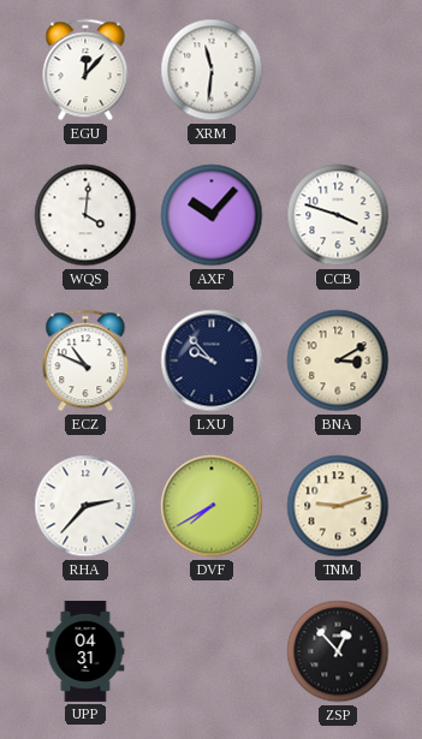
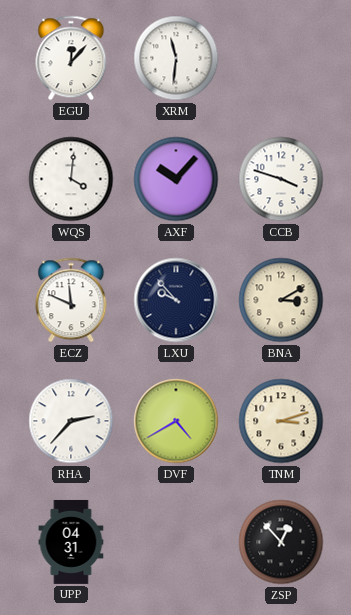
ECZ: 10:49 -> 11:49 (71, 300)
DVF: 7:40 -> 4:40 (176, 421)
TNM: 9:12 -> 3:12 (281, 421)
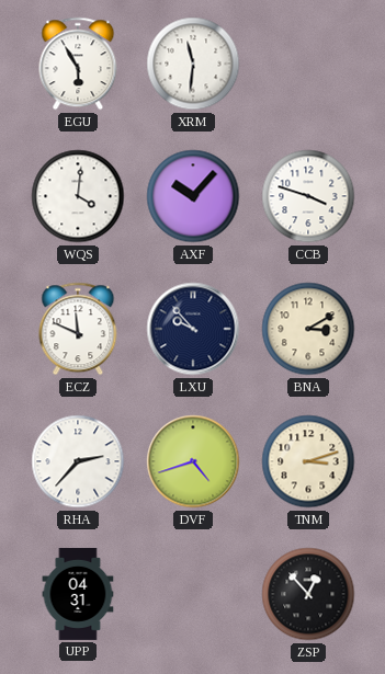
EGU: 12:07 -> 5:55 (78, 64)
DVF: 4:40 -> 4:42 (193, 461)
